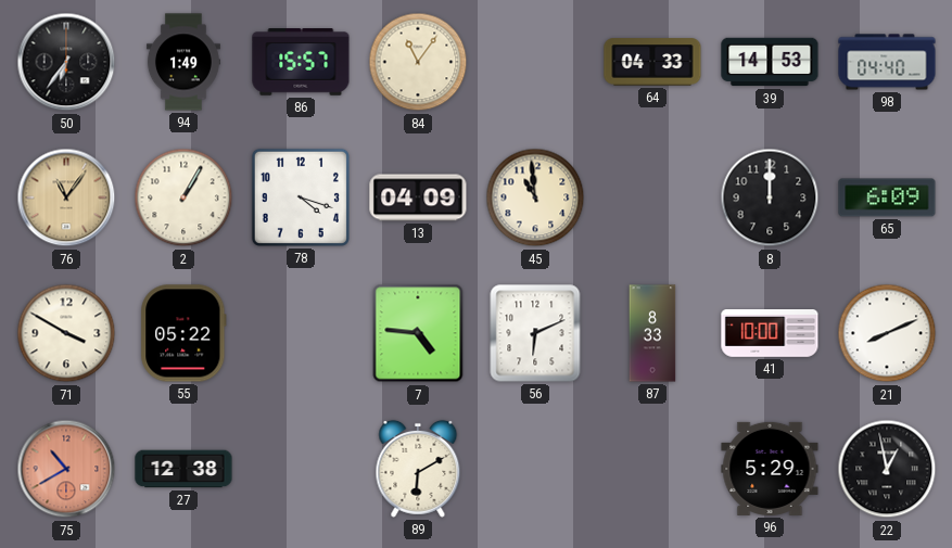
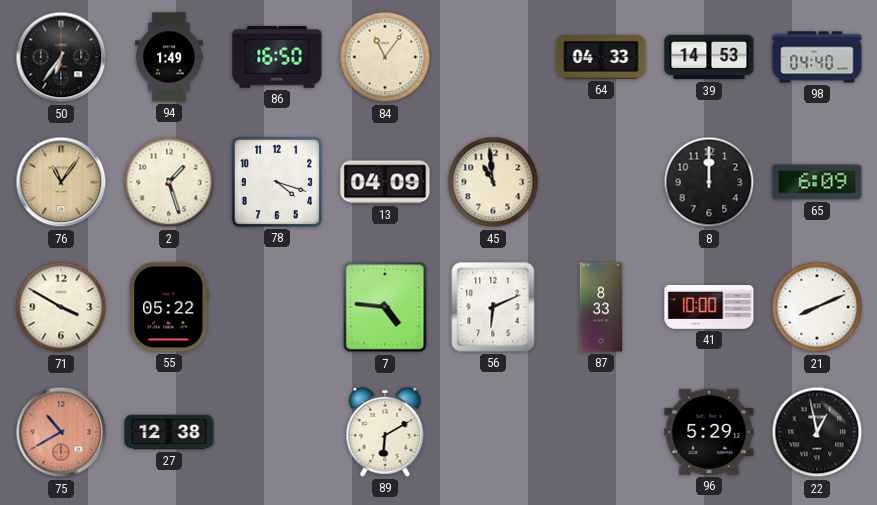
86: 15:57 -> 16:50 (277, 58)
2: 1:05 -> 1:27 (169, 182)
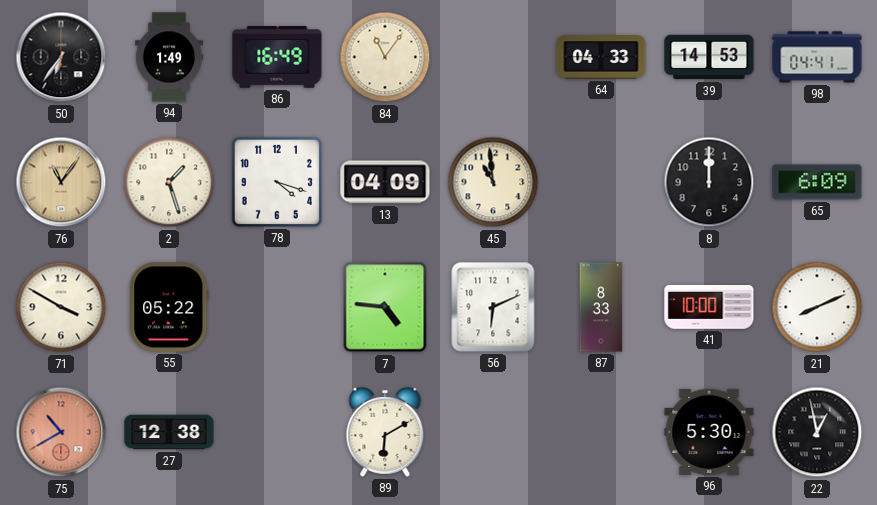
86: 16:50 -> 16:49 (277, 58)
98: 04:40 -> 04:41 (817, 57)
96: 5:29 -> 5:30 (709, 432)
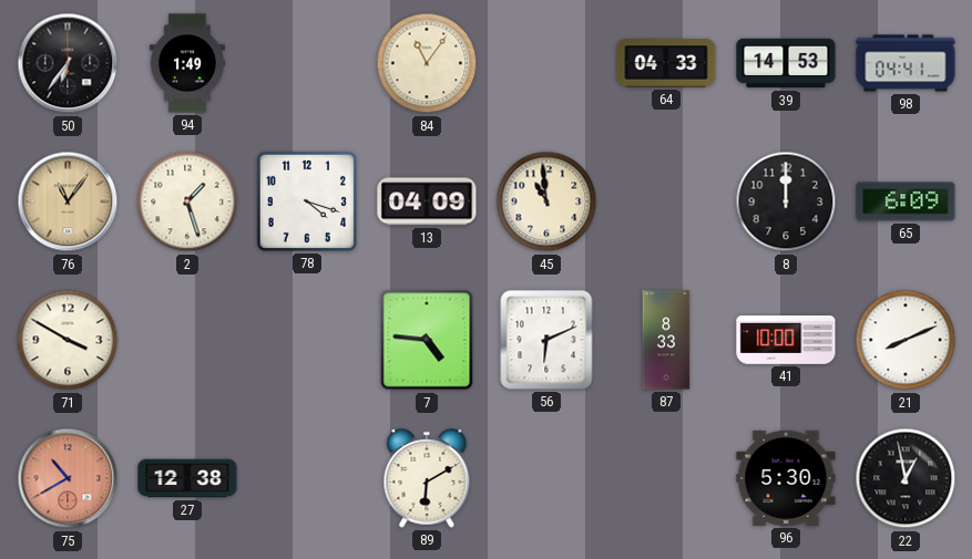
86: 16:49 -> none (277, 58)
55: 05:22 -> none (169, 307)
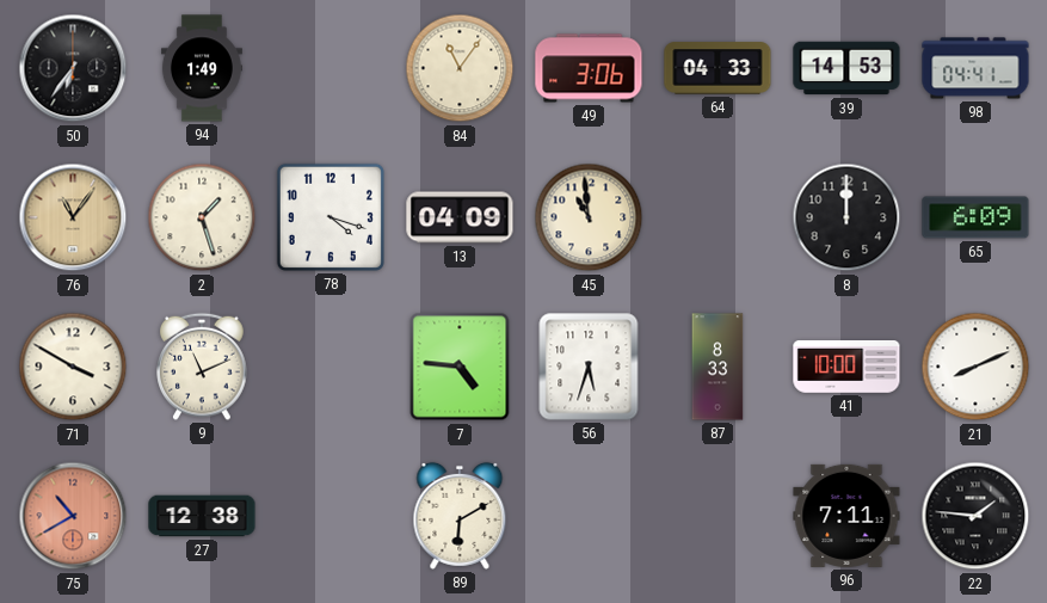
49: none -> 3:06 (589, 68)
9: none -> 11:11 (202, 367)
56: 6:11 -> 5:33 (589, 367)
96: 5:30 -> 7:11 (846, 516)
22: 12:58 -> 1:46 (975, 516)
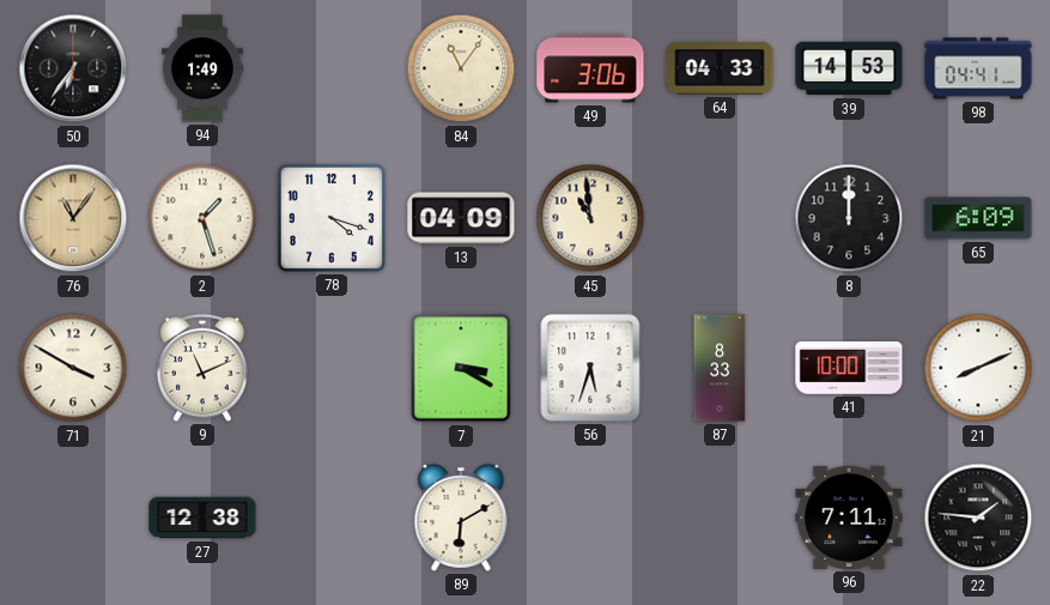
7: 4:46 -> 3:20 (461, 368)
75: 10:40 -> none (73, 516)
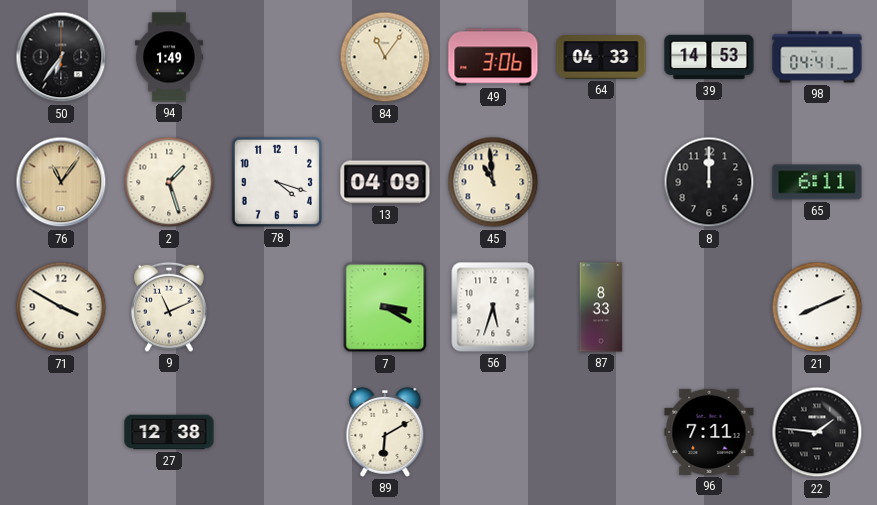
65: 6:09 -> 6:11 (817, 182)
41: 10:00 -> none (849, 369)
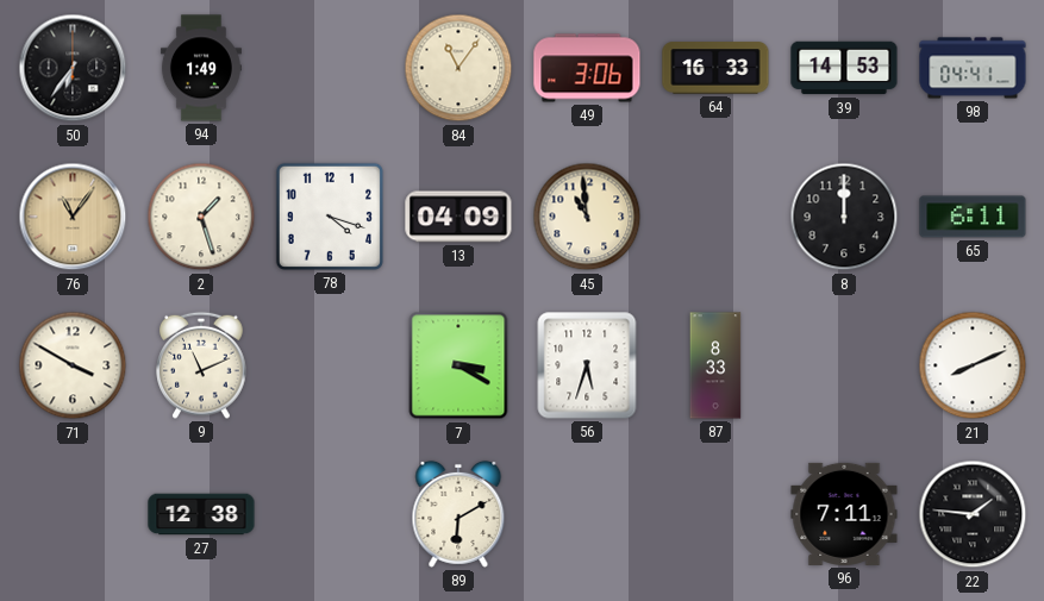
64: 04:33 -> 16:33 (715, 68)
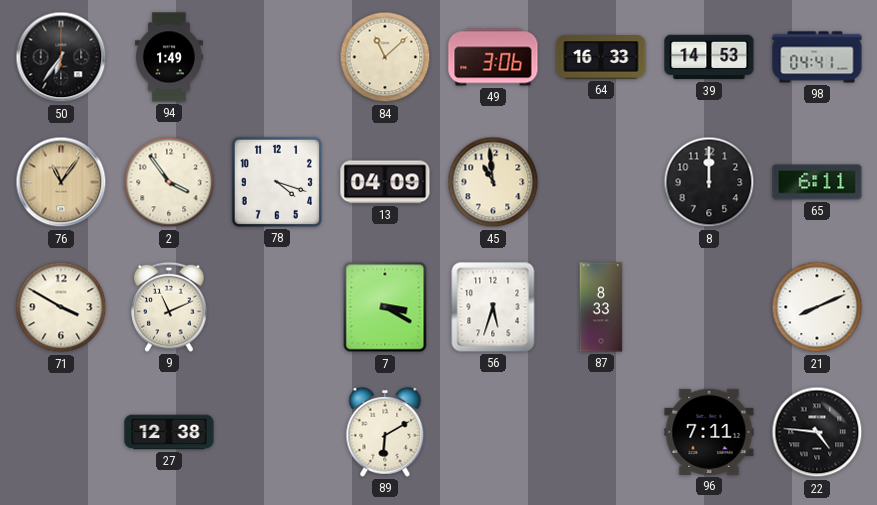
84: 11:06 -> 11:08 (385, 57)
2: 1:27 -> 3:54 (169, 182)
22: 1:46 -> 4:46 (817, 432)
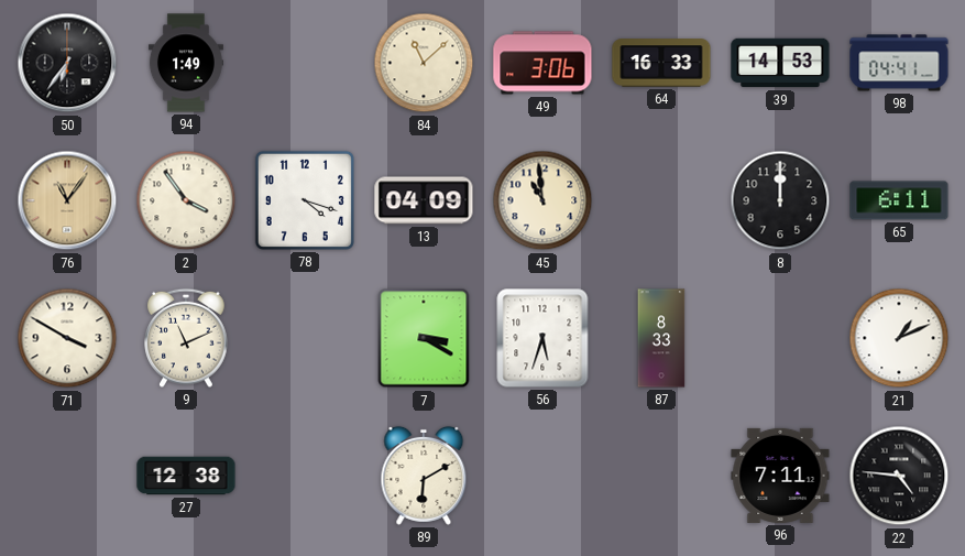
21: 8:11 -> 1:11 (899, 338)
